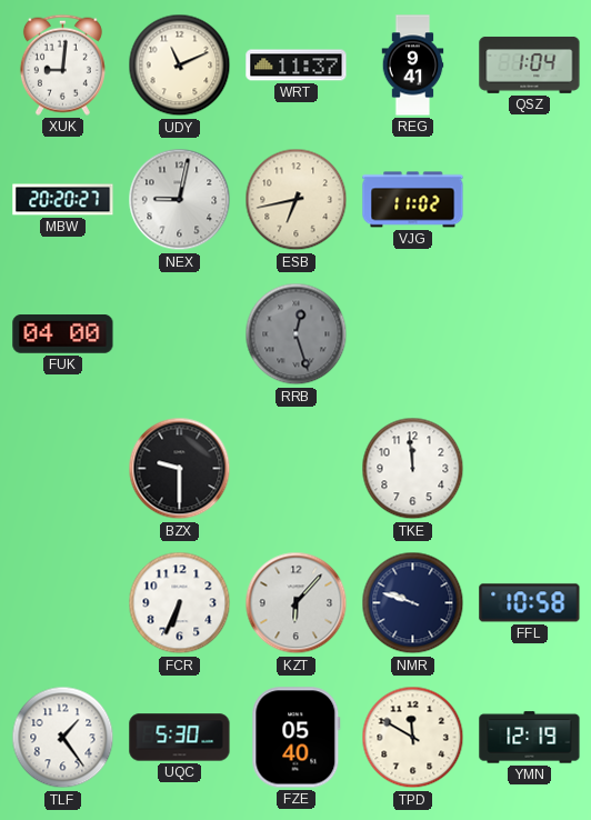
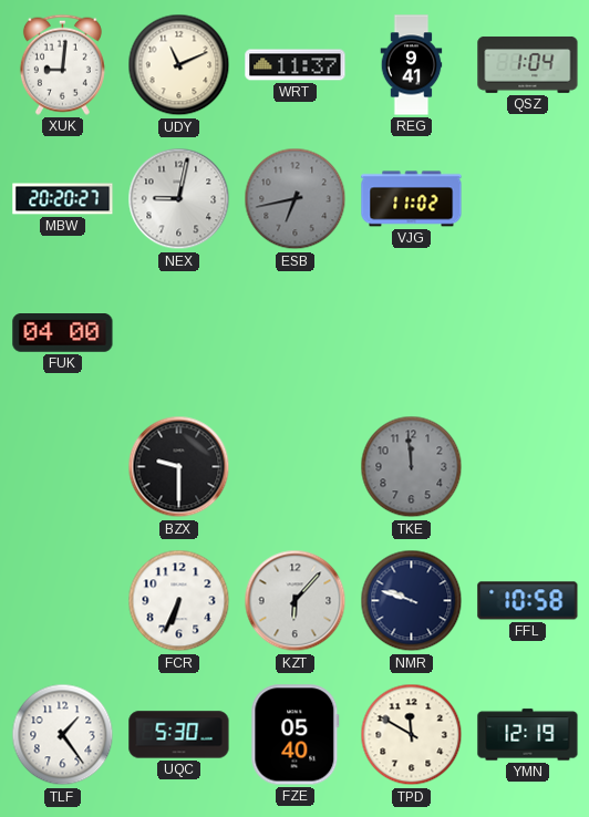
ESB dial: cream -> grey (296, 199)
RRB: 12:27 -> none (297, 334)
TKE dial: white -> grey (412, 467)
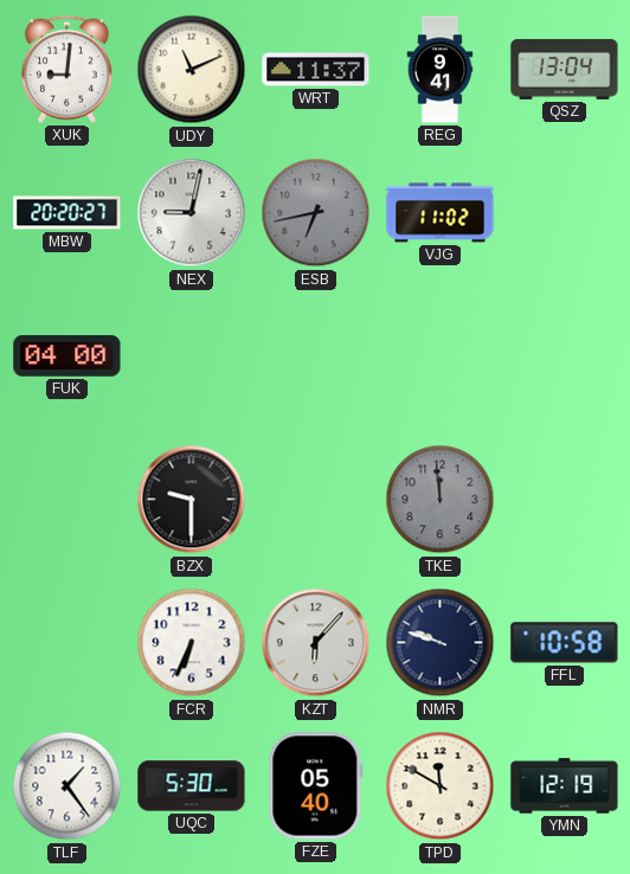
QSZ: 1:04 -> 13:04 (565, 69)
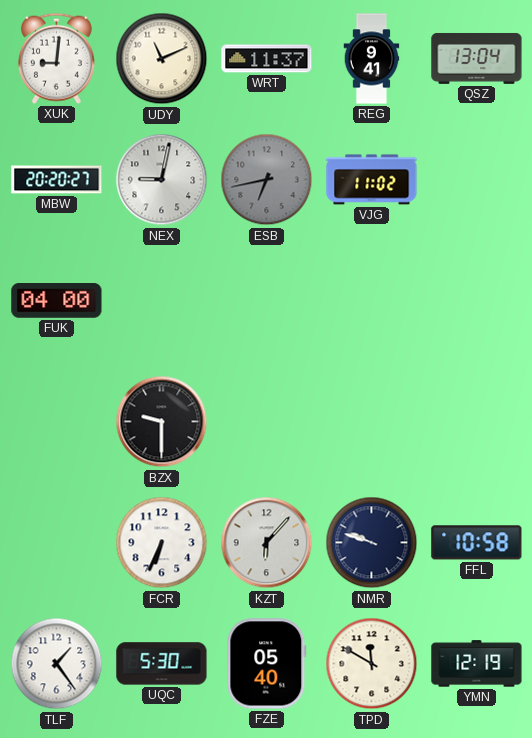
TKE: 11:59 -> none (441, 500)
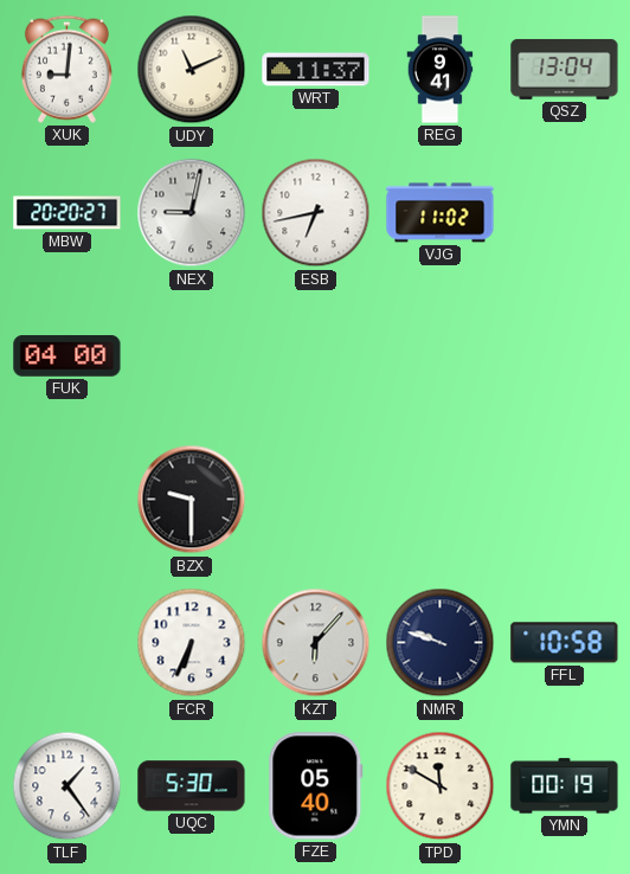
ESB dial: grey -> white (316, 213)
YMN: 12:19 -> 00:19 (565, 786)
